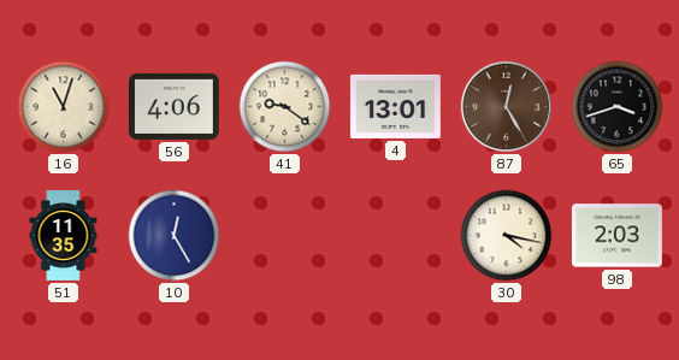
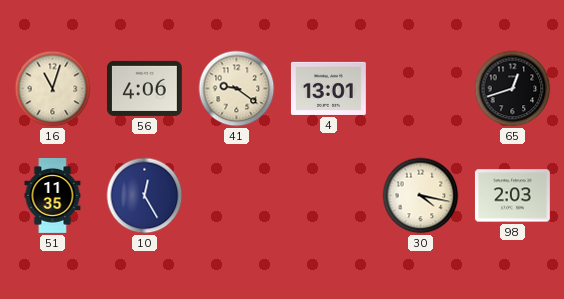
87: 12:25 -> none (507, 107)
65: 3:42 -> 12:42 (513, 89)
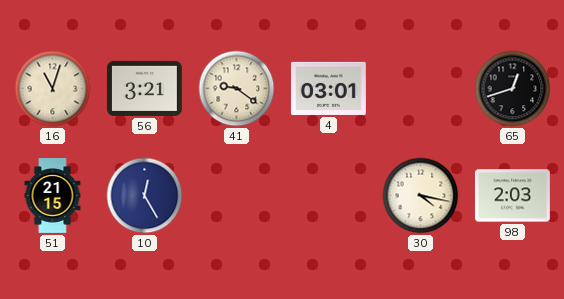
56: 4:06 -> 3:21 (144, 88)
4: 13:01 -> 03:01 (328, 88)
51: 11:35 -> 21:15 (53, 196)
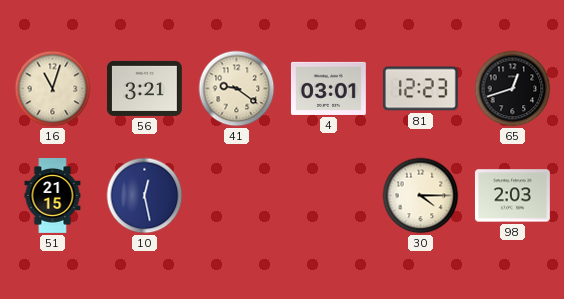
81: none -> 12:23 (420, 89)
10: 12:25 -> 12:28 (145, 196)
30: 4:17 -> 4:15 (421, 196)
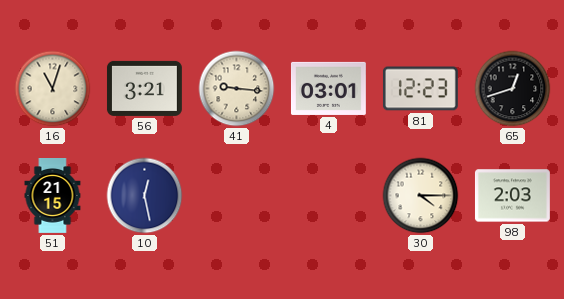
41: 9:21 -> 9:16 (237, 89)
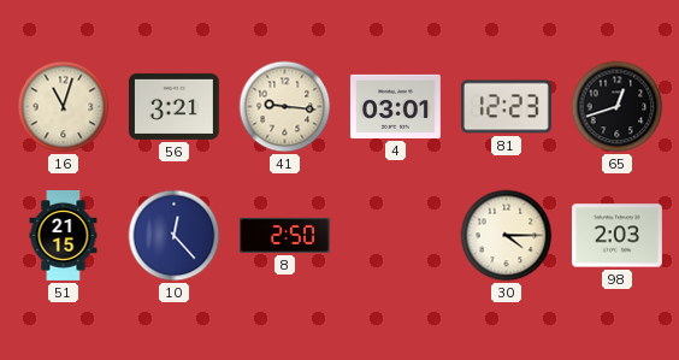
10: 12:28 -> 12:23 (175, 236)
8: none -> 2:50 (284, 235)
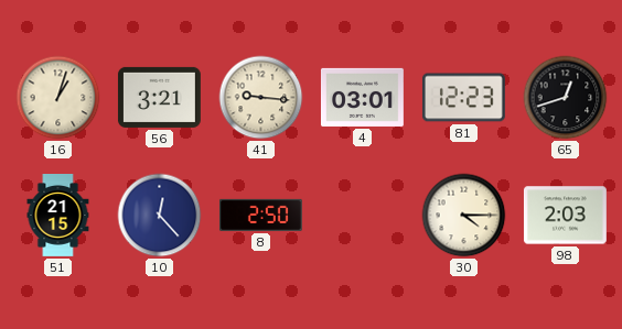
16: 11:03 -> 1:03 (58, 98)
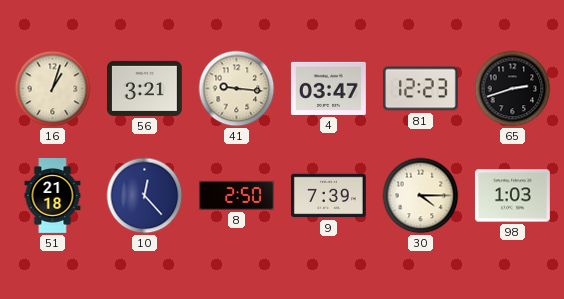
4: 03:01 -> 03:47 (328, 88)
65: 12:42 -> 2:42 (513, 89)
51: 21:15 -> 21:18 (53, 196)
9: none -> 7:39 (329, 196)
98: 2:03 -> 1:03 (512, 196)
